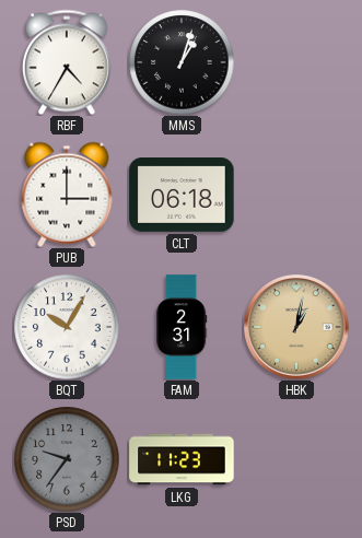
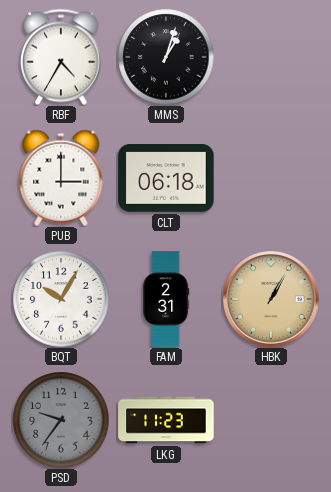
HBK: 1:02 -> 1:05 (271, 299)
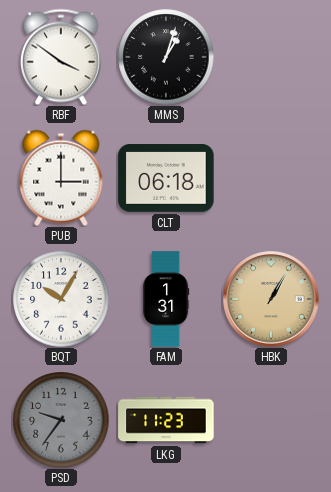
RBF: 4:35 -> 3:51 (61, 57)
FAM: 2:31 -> 1:31 (166, 299)
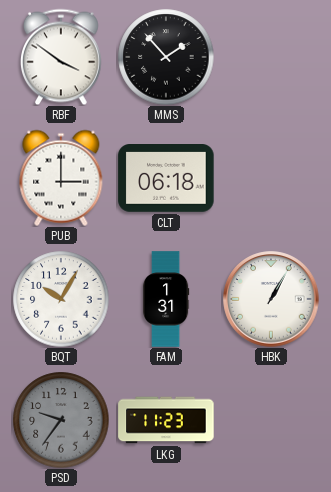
MMS: 1:03 -> 1:53 (166, 57)
HBK dial: champagne -> white (271, 299)
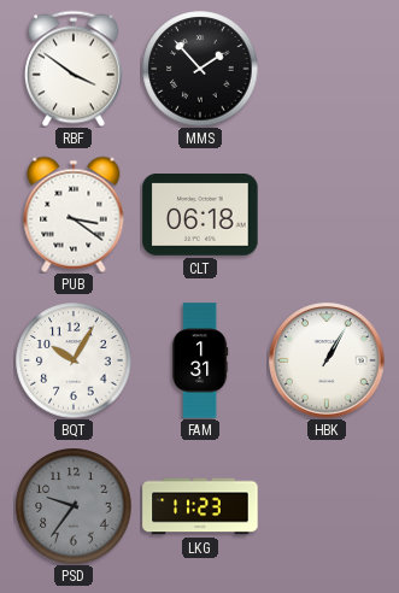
PUB: 3:00 -> 3:21 (74, 215)
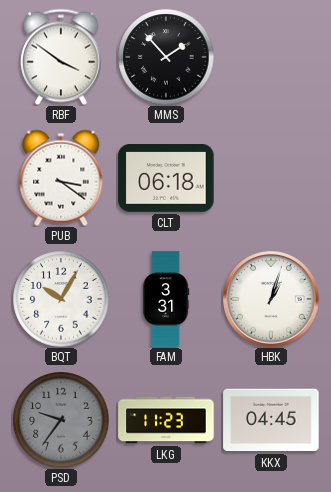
FAM: 1:31 -> 3:31 (166, 299)
HBK: 1:05 -> 1:03 (271, 299)
KKX: none -> 04:45 (271, 420)
